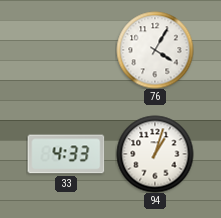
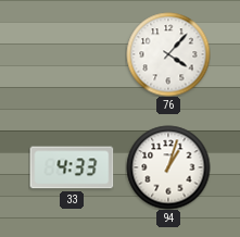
76: 4:05 -> 4:07 (168, 54)
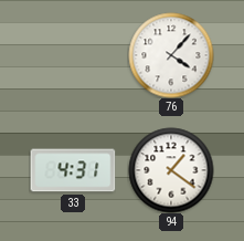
33: 4:33 -> 4:31 (73, 170)
94: 1:03 -> 1:21 (171, 170)
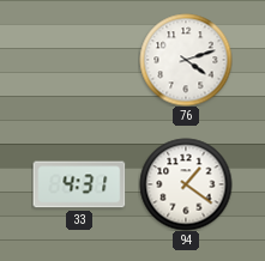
76: 4:07 -> 4:12 (186, 60)
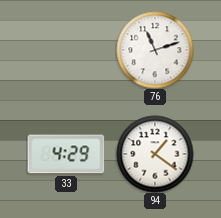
76: 4:12 -> 11:12 (155, 50)
33: 4:31 -> 4:29 (66, 154)
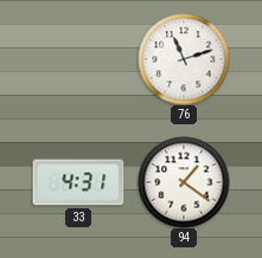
33: 4:29 -> 4:31 (78, 182)
